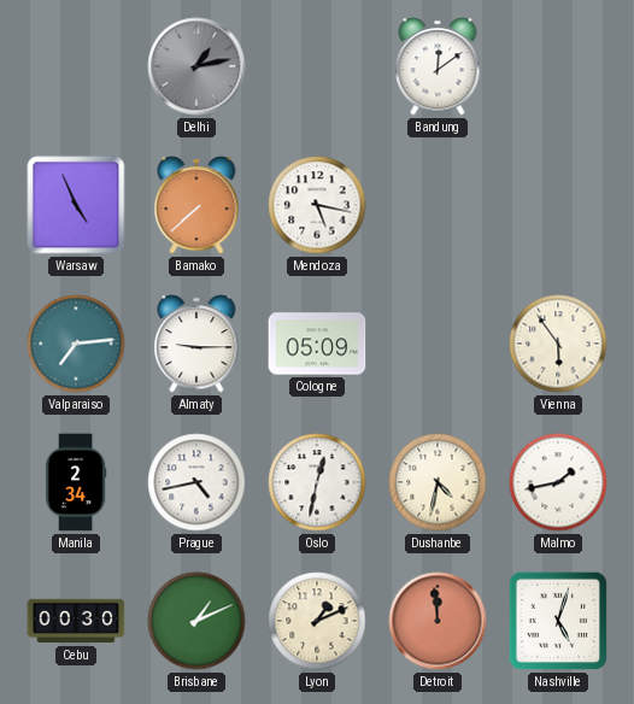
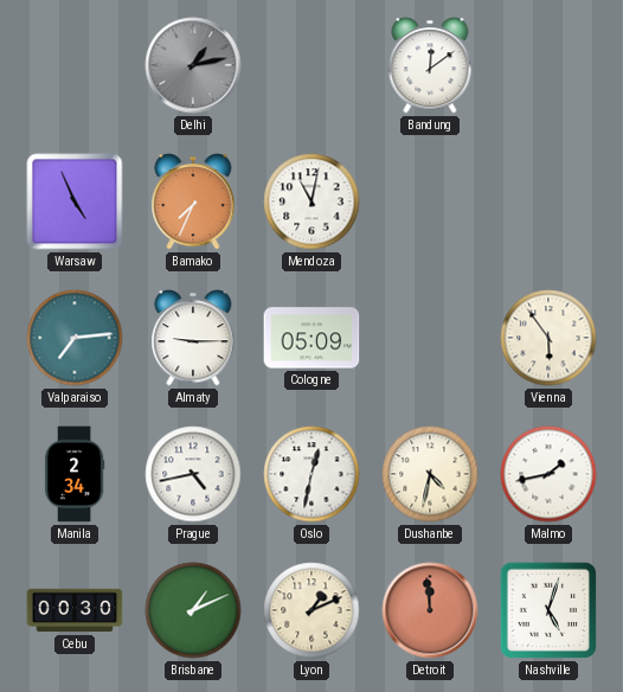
Bamako: 7:38 -> 7:34 (193, 201)
Mendoza: 5:17 -> 11:02 (311, 201)
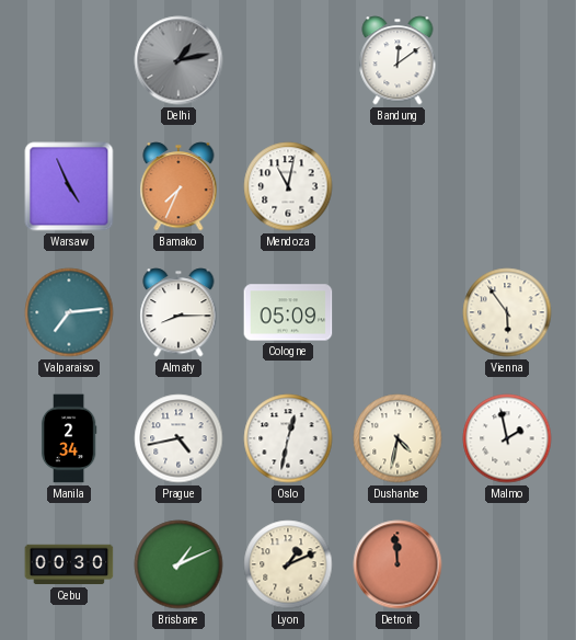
Almaty: 9:15 -> 8:15 (178, 312)
Malmo: 1:43 -> 1:58 (507, 438)
Nashville: 5:03 -> none (548, 610)
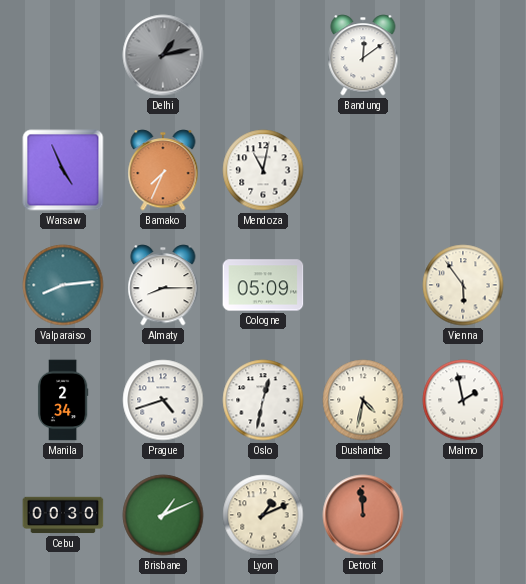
Valparaiso: 7:14 -> 8:14 (63, 285)
Prague: 4:43 -> 4:42 (163, 400)
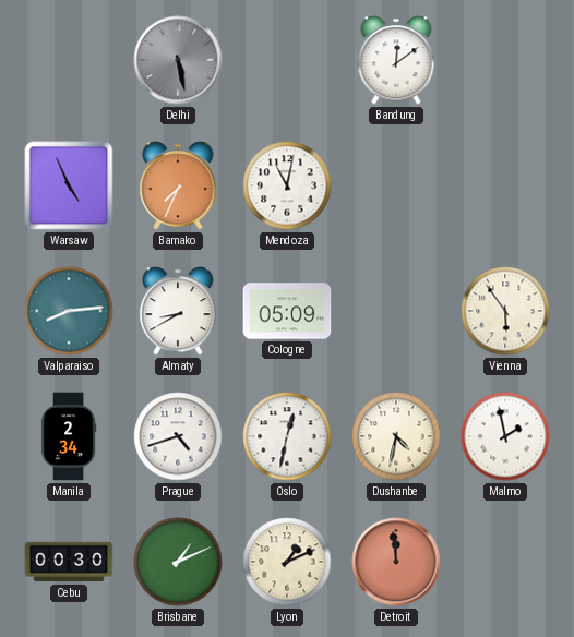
Delhi: 1:13 -> 5:28 (178, 60)
Almaty: 8:15 -> 8:40 (178, 311)
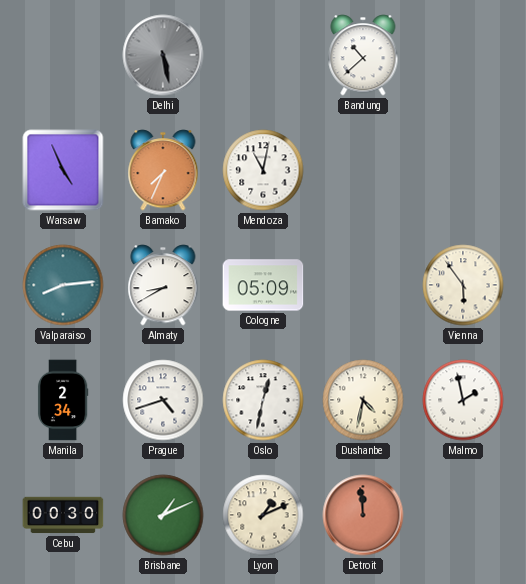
Bandung: 12:09 -> 10:38 (363, 55)
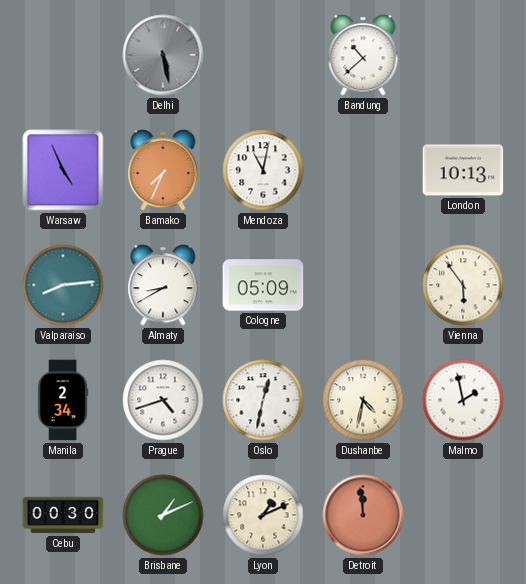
London: none -> 10:13 (463, 170)
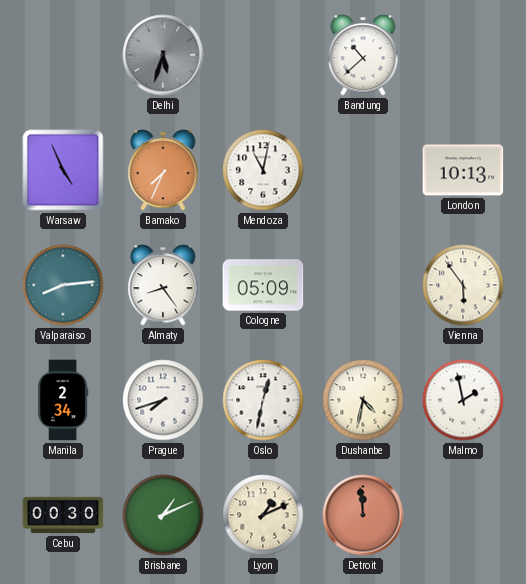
Delhi: 5:28 -> 5:33 (163, 55)
Almaty: 8:40 -> 8:24 (163, 285)
Prague: 4:42 -> 7:42 (163, 400)
